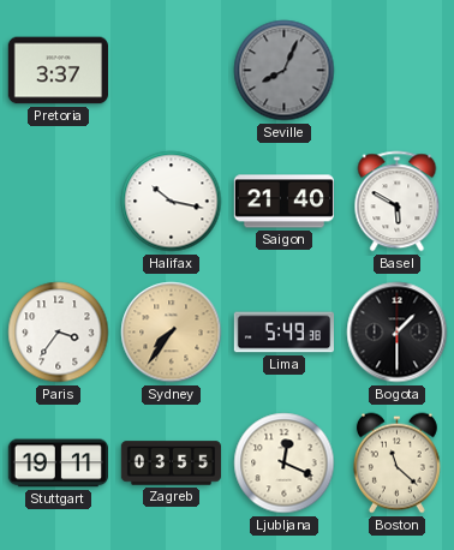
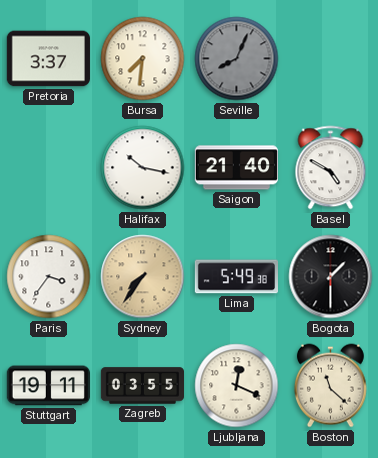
Bursa: none -> 7:31 (143, 59)
Basel: 5:50 -> 4:50 (331, 168)
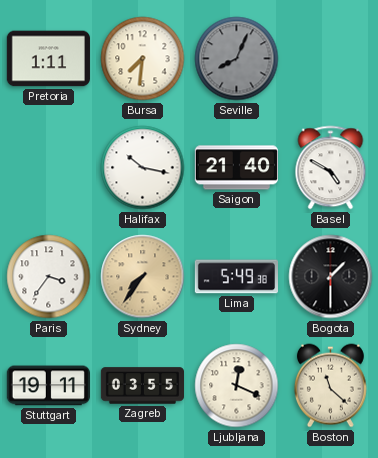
Pretoria: 3:37 -> 1:11 (48, 59)
